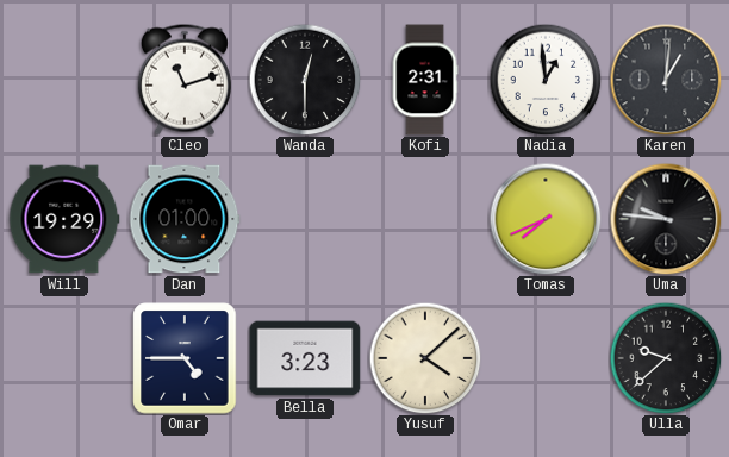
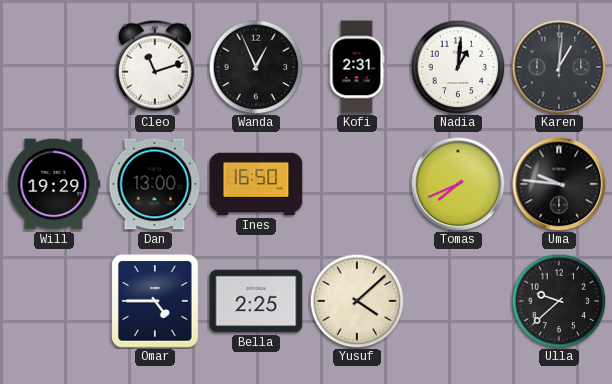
Wanda: 12:30 -> 12:56 (256, 67)
Nadia: 12:59 -> 1:01 (458, 67)
Dan: 01:00 -> 13:00 (155, 184)
Ines: none -> 16:50 (256, 184)
Bella: 3:23 -> 2:25 (256, 301)
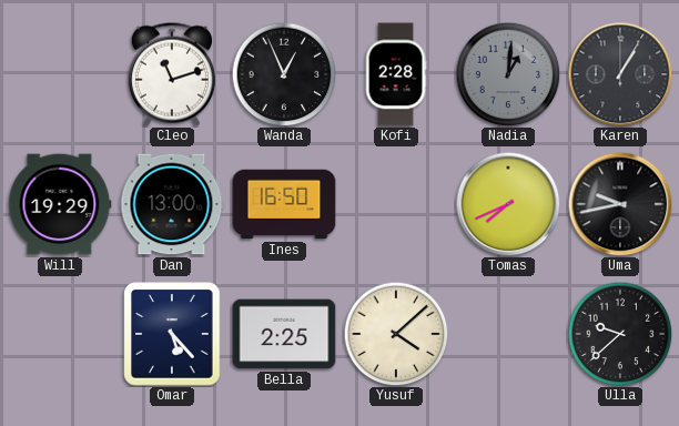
Kofi: 2:31 -> 2:28 (396, 74)
Nadia dial: white -> grey (508, 74)
Karen: 1:01 -> 1:05 (620, 74)
Uma: 9:46 -> 9:43 (620, 204)
Omar: 4:45 -> 5:23 (172, 334)
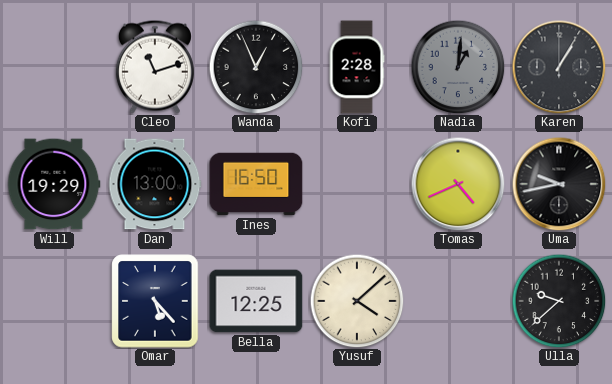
Tomas: 7:41 -> 4:41 (458, 184)
Bella: 2:25 -> 12:25 (256, 301)
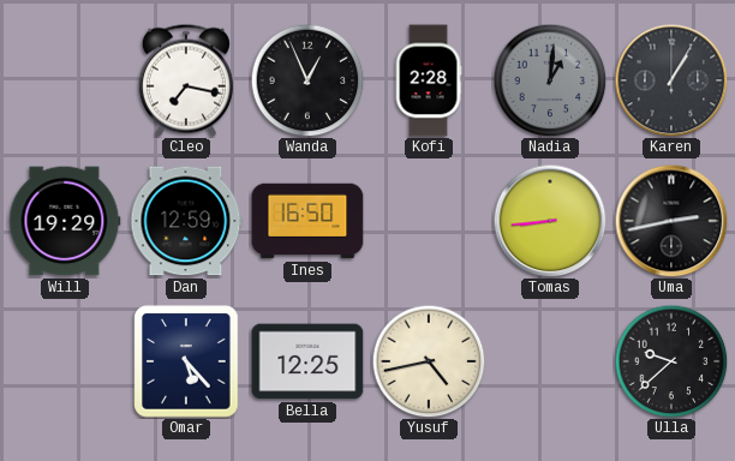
Cleo: 11:12 -> 7:17 (186, 80)
Dan: 13:00 -> 12:59 (186, 221)
Tomas: 4:41 -> 8:44 (550, 221)
Uma: 9:43 -> 2:43 (671, 221)
Yusuf: 4:08 -> 4:43 (429, 361)
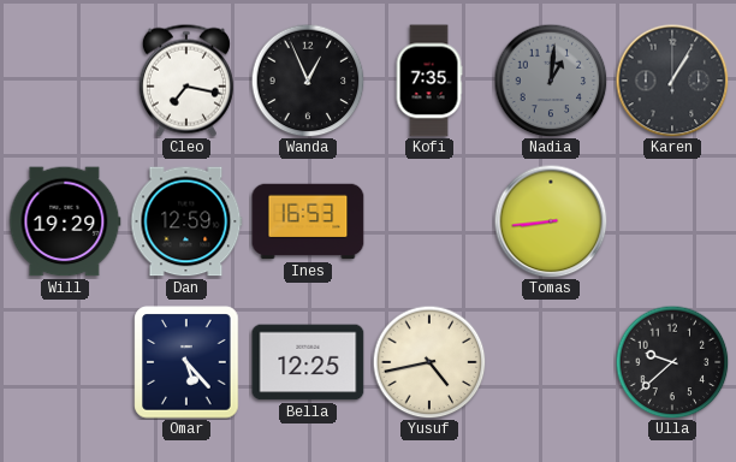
Kofi: 2:28 -> 7:35 (429, 81)
Ines: 16:50 -> 16:53 (308, 221)
Uma: 2:43 -> none (671, 221)
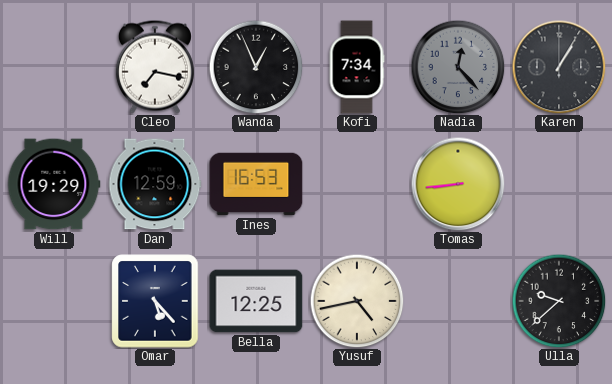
Kofi: 7:35 -> 7:34 (357, 67)
Nadia: 1:01 -> 12:23 (458, 67)
